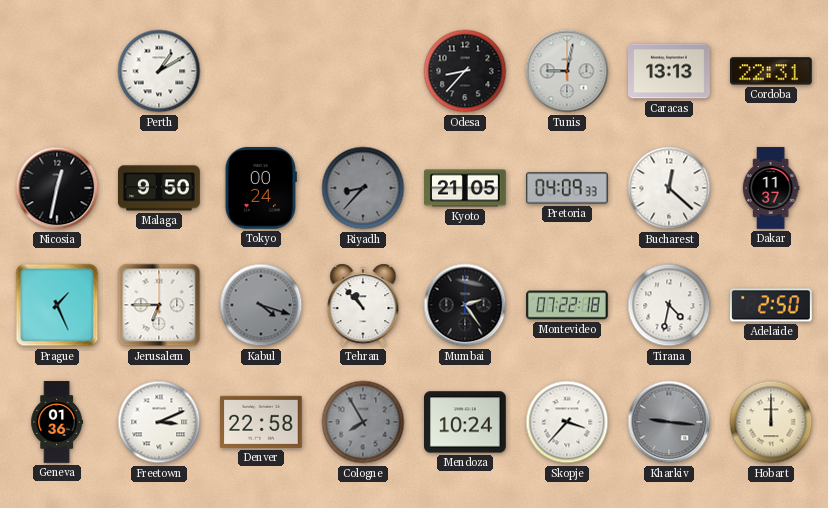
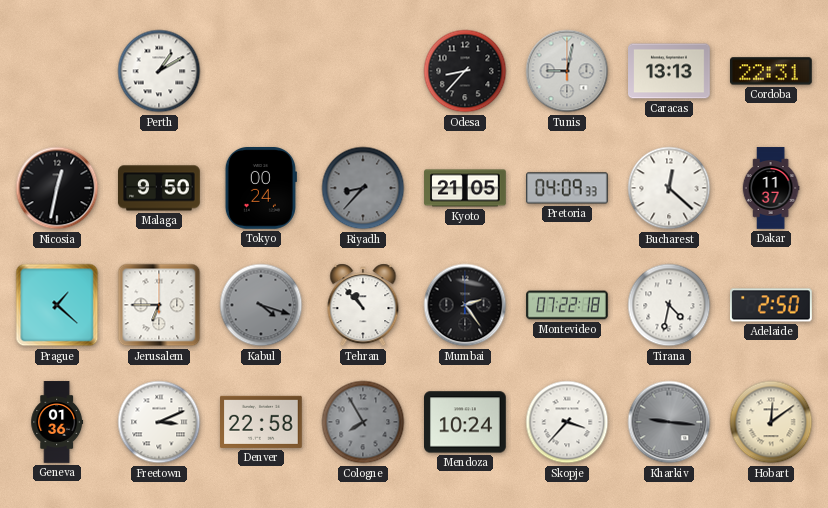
Prague: 1:26 -> 1:22 (57, 305)
Hobart: 12:00 -> 12:09 (771, 422)
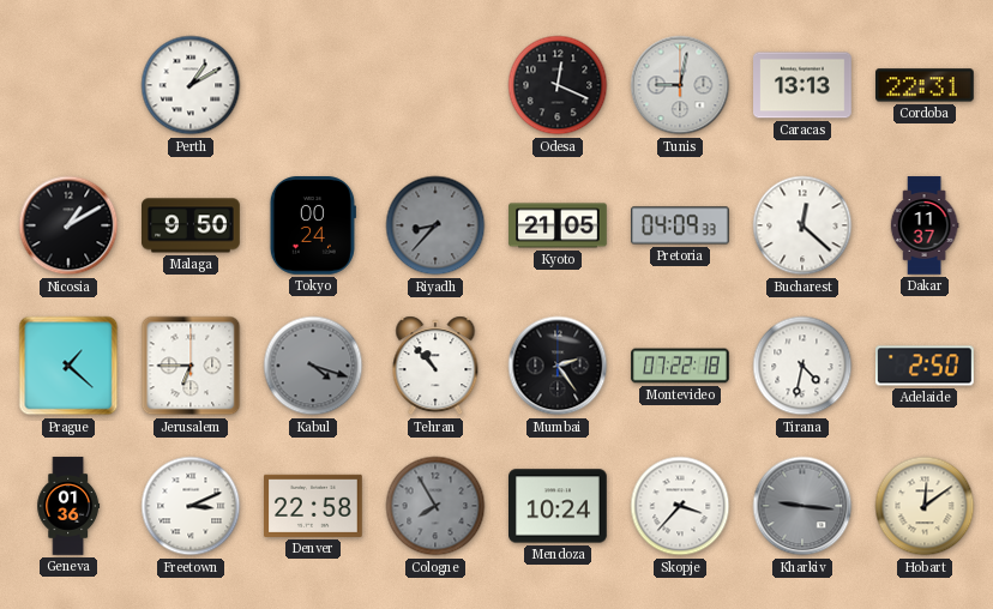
Odesa: 8:37 -> 12:19 (558, 85)
Nicosia: 12:32 -> 1:10 (68, 225)
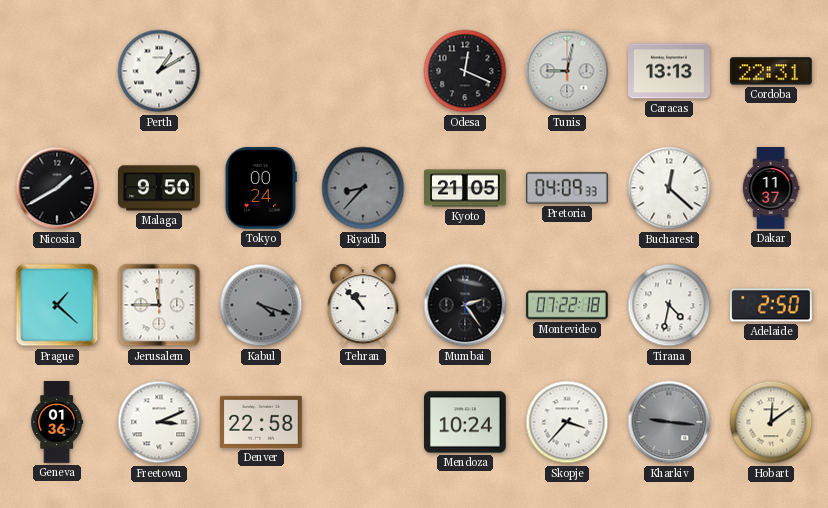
Nicosia: 1:10 -> 1:40 (57, 188)
Jerusalem: 6:45 -> 11:45 (159, 305)
Cologne: 7:55 -> none (435, 506)
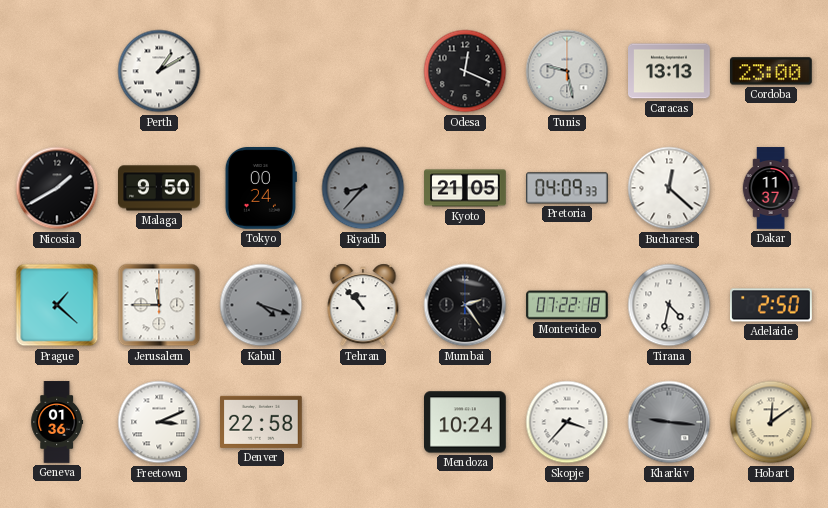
Tunis: 9:02 -> 9:28 (567, 71)
Cordoba: 22:31 -> 23:00 (772, 71)
